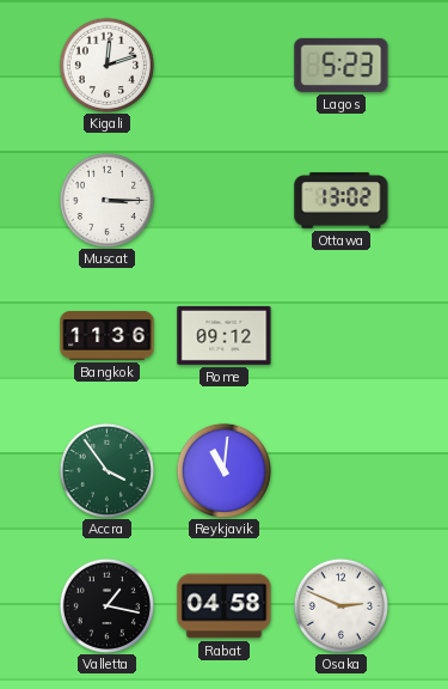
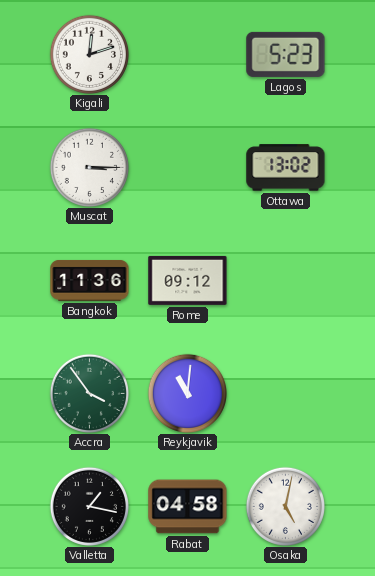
Osaka: 2:49 -> 5:02 (285, 506)
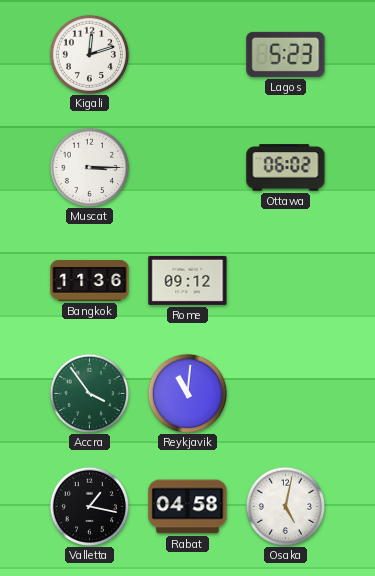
Ottawa: 13:02 -> 06:02 (286, 168)
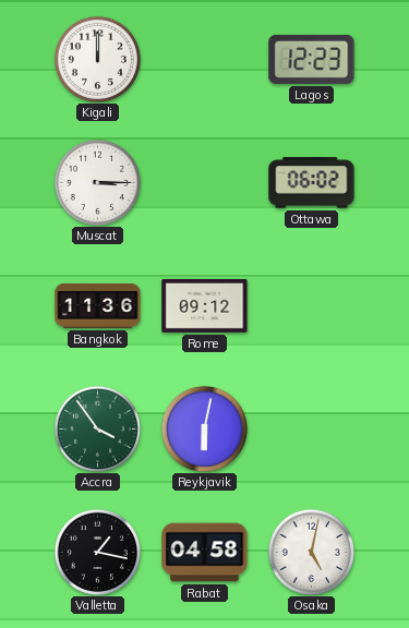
Kigali: 12:12 -> 12:00 (97, 59)
Lagos: 5:23 -> 12:23 (312, 59)
Reykjavik: 11:01 -> 6:02 (204, 428)
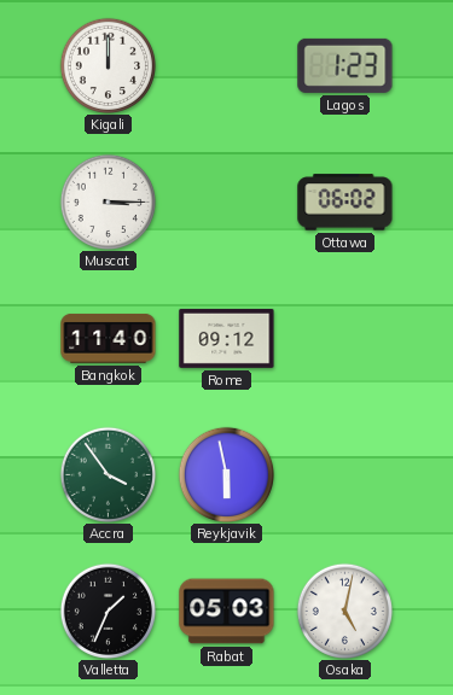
Lagos: 12:23 -> 1:23 (345, 65)
Bangkok: 11:36 -> 11:40 (109, 338)
Reykjavik: 6:02 -> 5:58 (226, 474)
Valletta: 1:17 -> 1:34 (108, 611)
Rabat: 04:58 -> 05:03 (227, 612)
